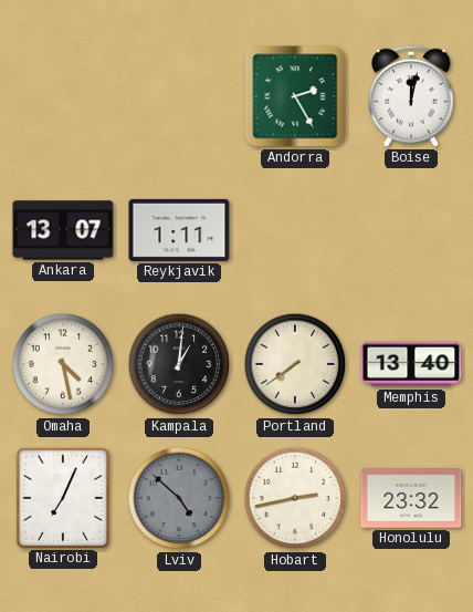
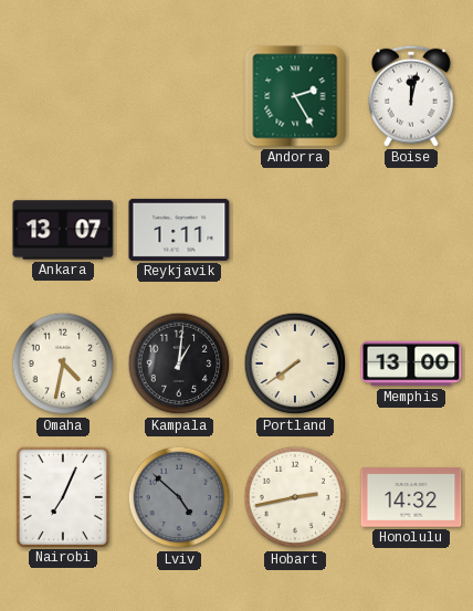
Omaha: 4:28 -> 4:32 (63, 364)
Memphis: 13:40 -> 13:00 (411, 364)
Honolulu: 23:32 -> 14:32 (411, 497)
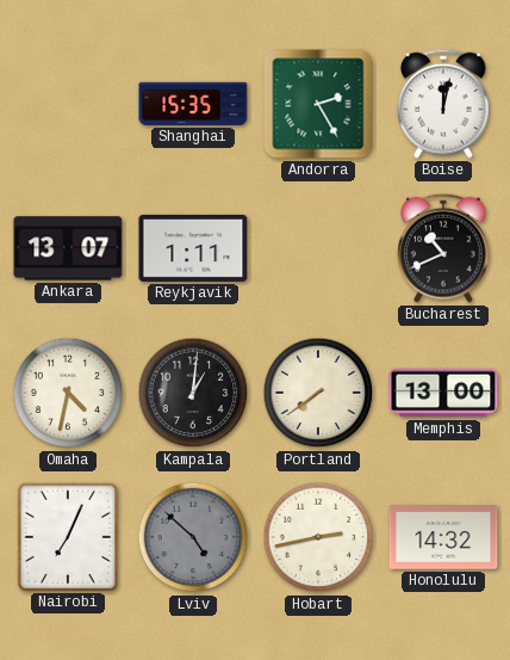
Shanghai: none -> 15:35 (193, 104)
Bucharest: none -> 10:41 (443, 248)
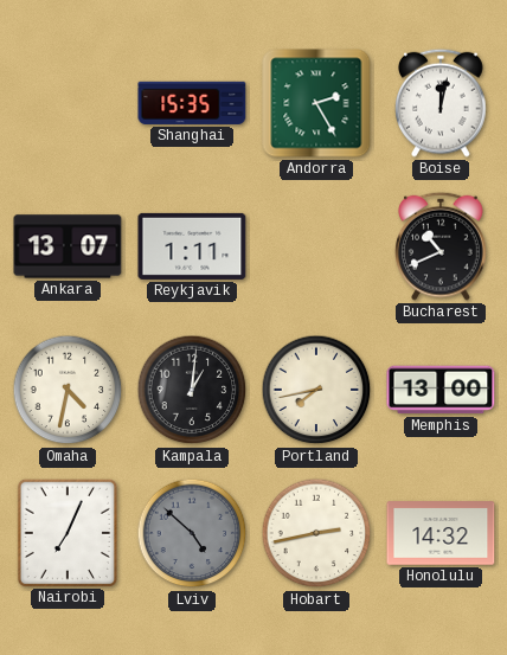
Portland: 7:39 -> 7:43 (316, 390)
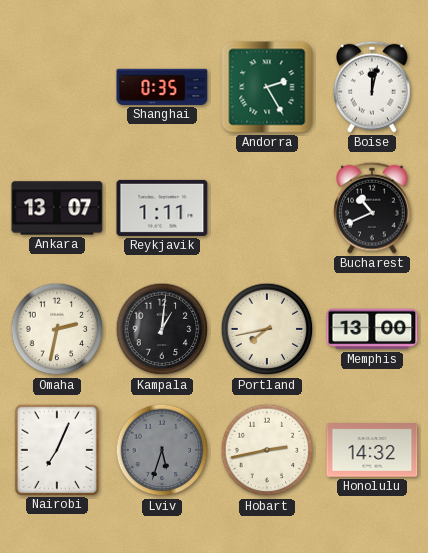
Shanghai: 15:35 -> 0:35 (162, 87)
Omaha: 4:32 -> 2:32 (57, 329)
Lviv: 4:52 -> 5:33 (162, 450)
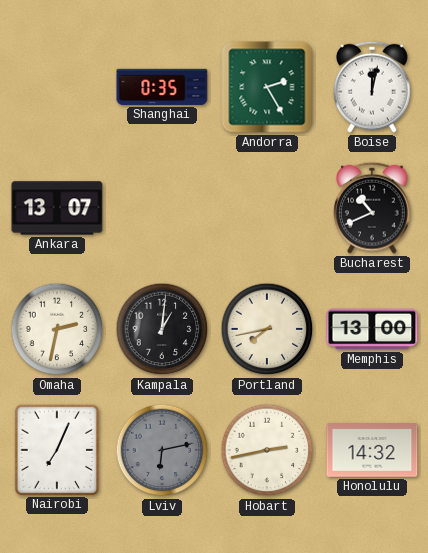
Reykjavik: 1:11 -> none (162, 208)
Lviv: 5:33 -> 6:13 (162, 450)
